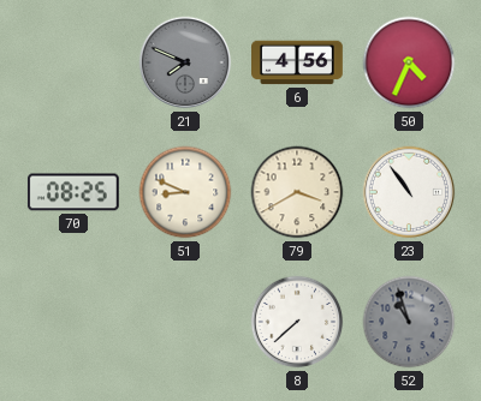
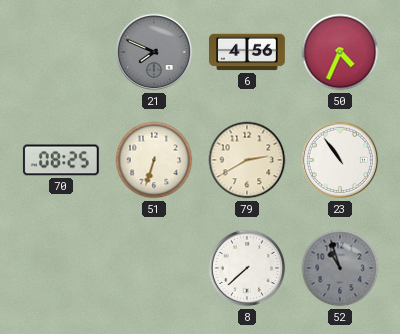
51: 8:49 -> 6:33 (154, 160)
79: 3:40 -> 2:40 (247, 160)
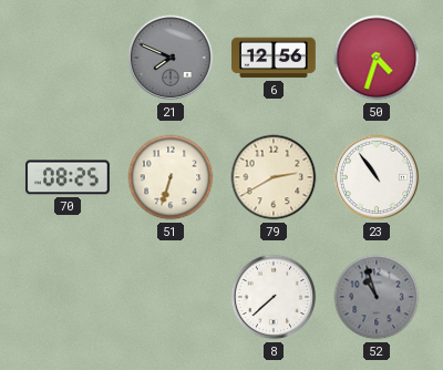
6: 4:56 -> 12:56 (275, 58)
50: 4:34 -> 4:33 (377, 58)
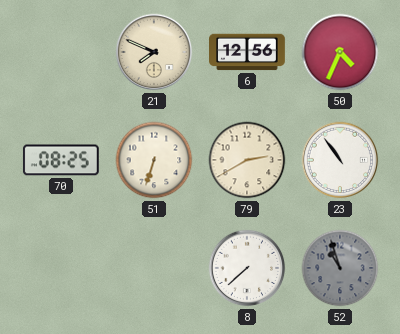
21 dial: grey -> cream (154, 52)
50: 4:33 -> 4:34 (340, 52)
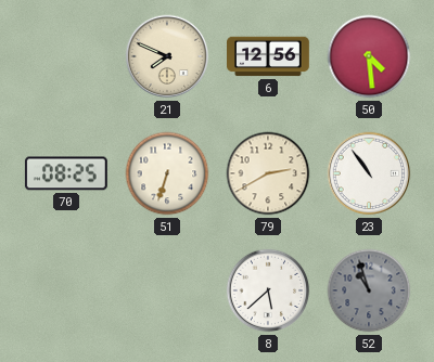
50: 4:34 -> 4:29 (369, 56)
8: 7:38 -> 5:38 (268, 290)
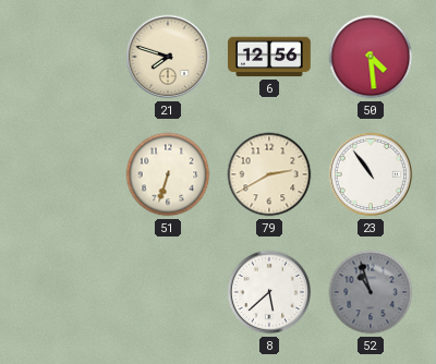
21: 7:49 -> 7:48 (168, 57)
70: 08:25 -> none (66, 173)
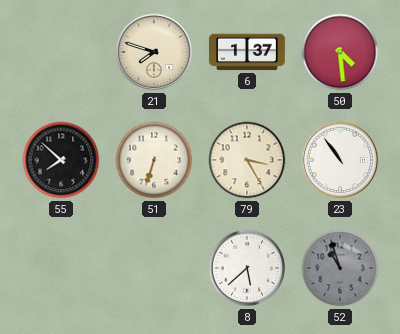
6: 12:56 -> 1:37 (248, 52)
55: none -> 7:52 (61, 160)
79: 2:40 -> 3:25 (247, 160)
